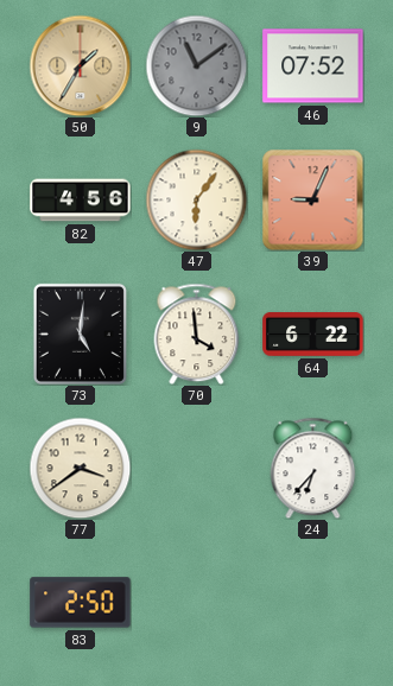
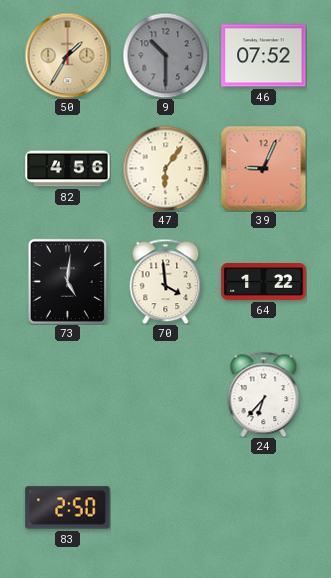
9: 11:09 -> 10:30 (165, 55)
64: 6:22 -> 1:22 (264, 282)
77: 3:39 -> none (80, 468)
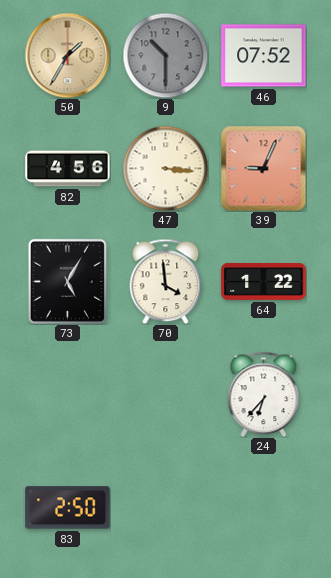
47: 6:06 -> 3:16 (165, 168)
73: 5:01 -> 5:05 (67, 281)
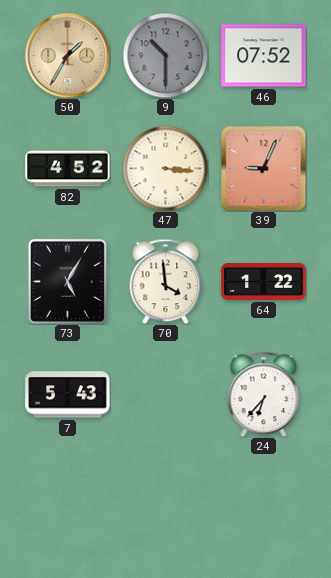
82: 4:56 -> 4:52 (68, 169)
7: none -> 5:43 (68, 395)
83: 2:50 -> none (68, 508)
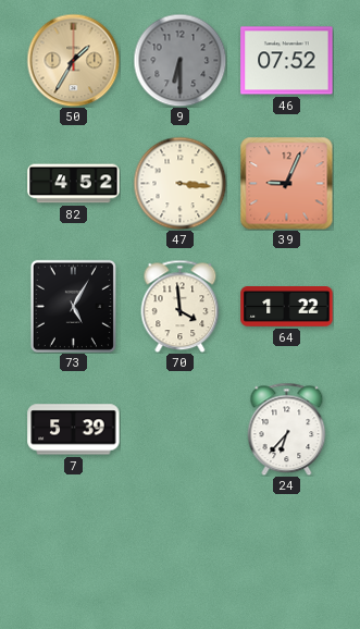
9: 10:30 -> 6:30 (179, 60)
7: 5:43 -> 5:39 (74, 430)
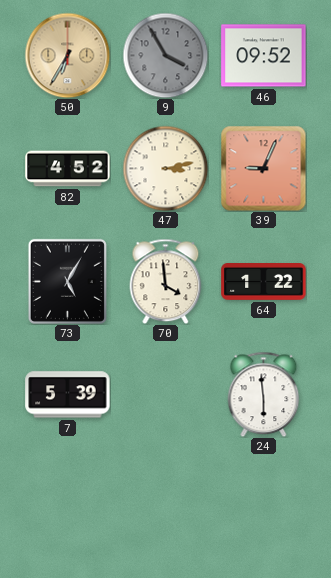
50: 1:35 -> 6:35 (67, 55)
9: 6:30 -> 3:55 (165, 55)
46: 07:52 -> 09:52 (264, 56)
47: 3:16 -> 3:13 (165, 168)
24: 6:37 -> 5:59 (264, 394)
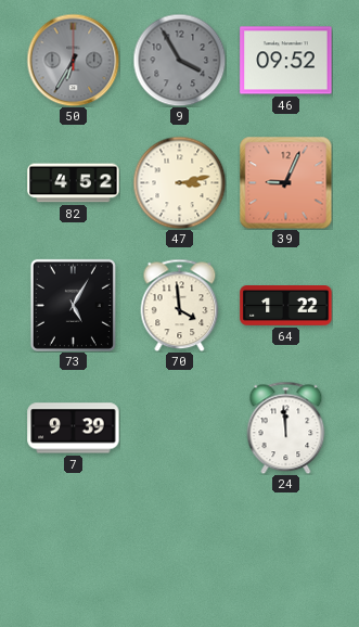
50 dial: champagne -> grey (73, 60)
7: 5:39 -> 9:39 (74, 428)
24: 5:59 -> 11:59 (286, 427)
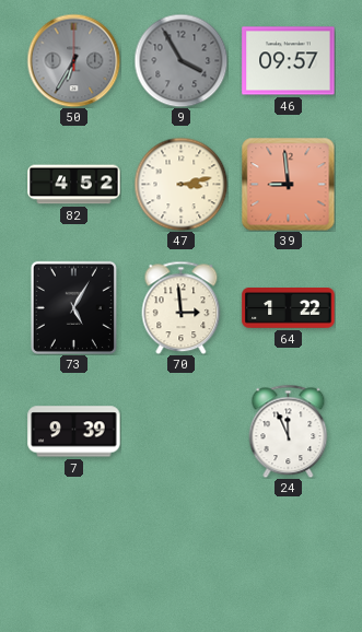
46: 09:52 -> 09:57 (289, 61)
39: 9:04 -> 8:59 (288, 184)
70: 3:59 -> 2:59 (182, 307)
24: 11:59 -> 11:56 (289, 431)
